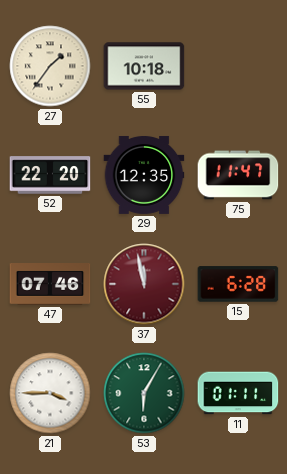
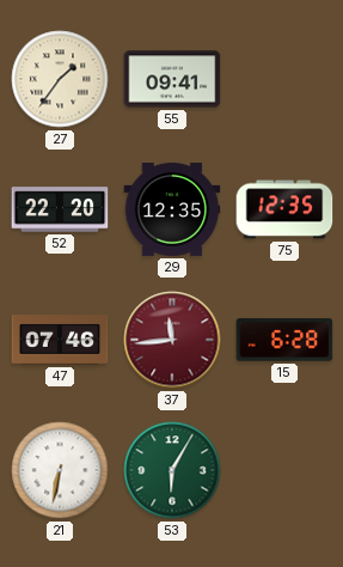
55: 10:18 -> 09:41 (172, 79)
75: 11:47 -> 12:35 (284, 209)
37: 11:58 -> 11:44 (172, 340)
21: 3:45 -> 6:32 (60, 470)
11: 01:11 -> none (238, 393)
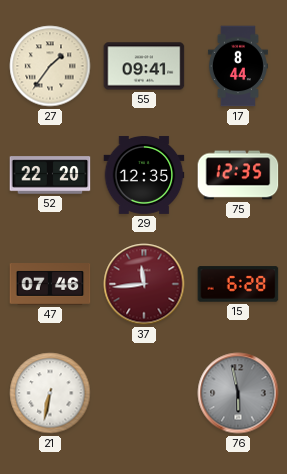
17: none -> 8:44 (238, 66)
53: 6:05 -> none (172, 470)
76: none -> 5:58 (238, 393)
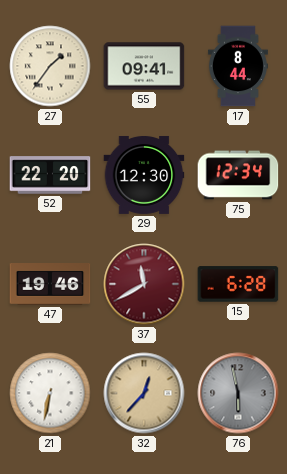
29: 12:35 -> 12:30 (144, 175)
75: 12:35 -> 12:34 (238, 175)
47: 07:46 -> 19:46 (50, 285)
37: 11:44 -> 11:40 (144, 284)
32: none -> 12:37 (144, 393)
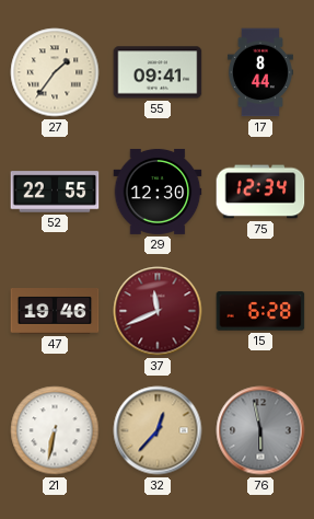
52: 22:20 -> 22:55 (55, 192)
37: 11:40 -> 11:41 (158, 311)
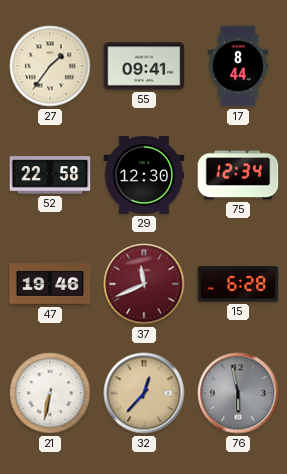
52: 22:55 -> 22:58 (50, 175)
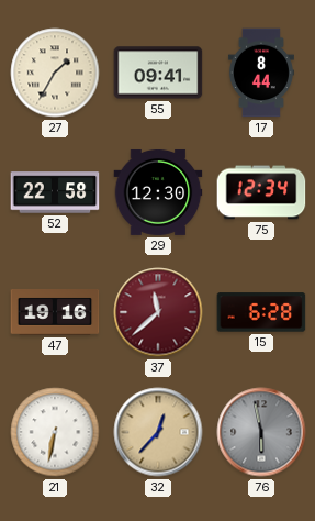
27: 1:36 -> 1:35 (55, 73)
47: 19:46 -> 19:16 (55, 313)
37: 11:41 -> 11:38 (158, 312)
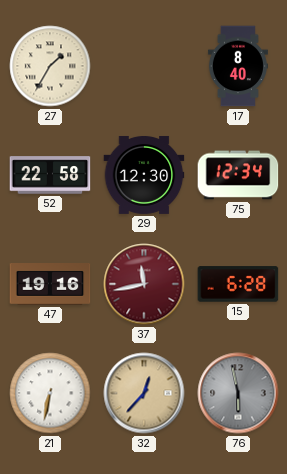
55: 09:41 -> none (158, 73)
17: 8:44 -> 8:40 (238, 66)
37: 11:38 -> 11:43 (144, 284)
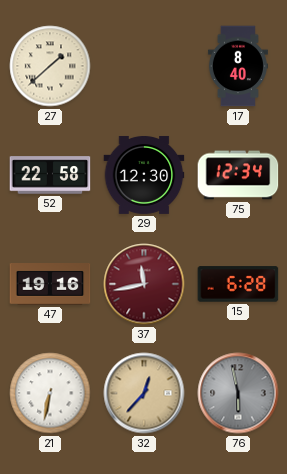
27: 1:35 -> 1:38 (50, 66)
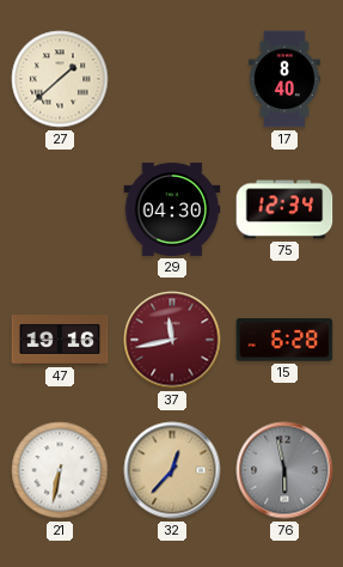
52: 22:58 -> none (50, 175)
29: 12:30 -> 04:30 (172, 209)
